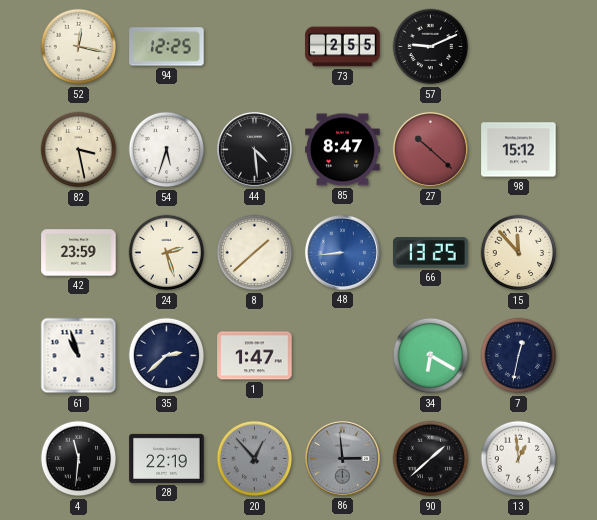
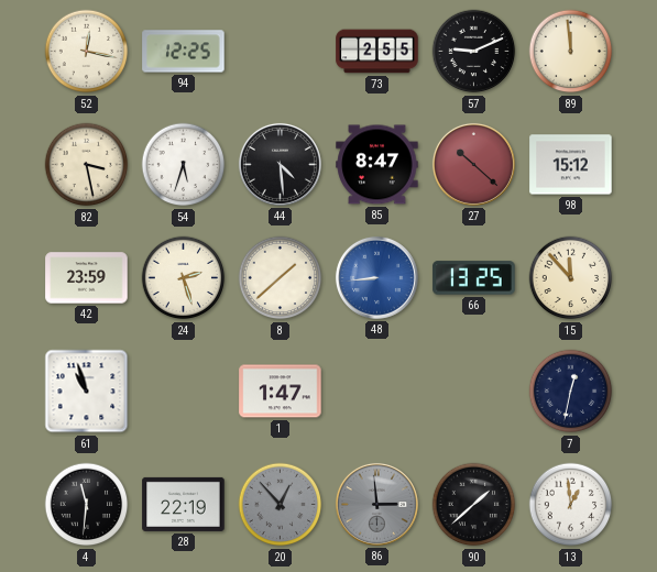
89: none -> 11:59 (571, 52)
35: 2:38 -> none (167, 356)
34: 6:20 -> none (431, 356)
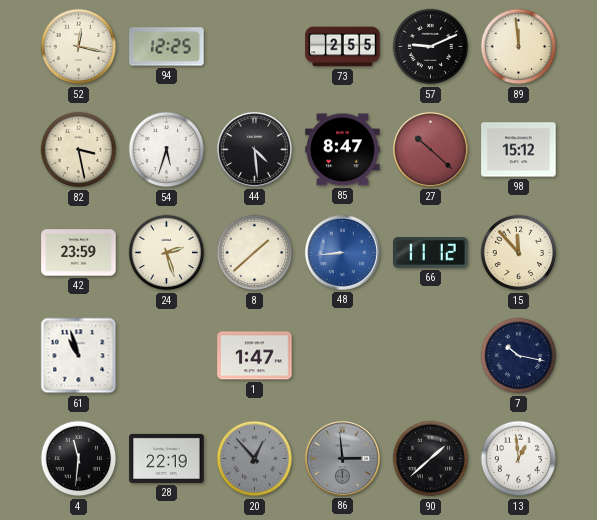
66: 13:25 -> 11:12 (431, 253)
7: 12:32 -> 10:17 (519, 356)
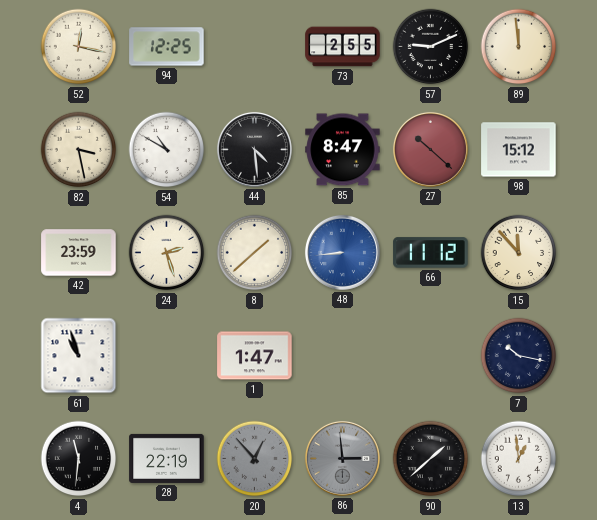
54: 5:33 -> 10:50 (167, 150)
